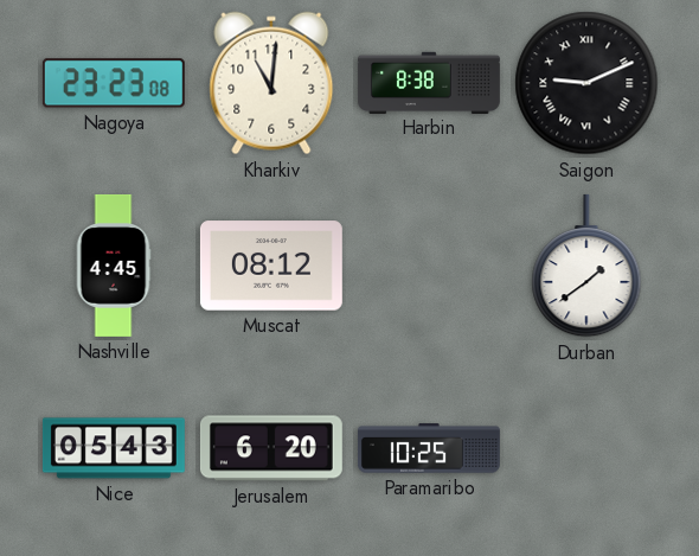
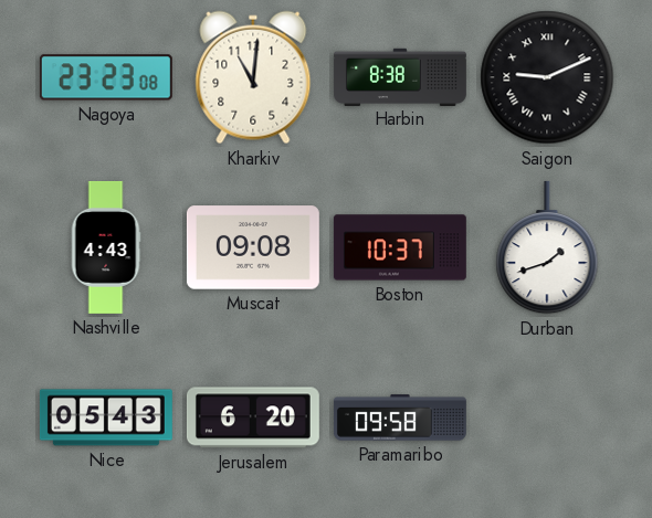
Nashville: 4:45 -> 4:43 (106, 247)
Muscat: 08:12 -> 09:08 (253, 247)
Boston: none -> 10:37 (400, 247)
Durban: 1:39 -> 1:42 (547, 247)
Paramaribo: 10:25 -> 09:58 (400, 417)
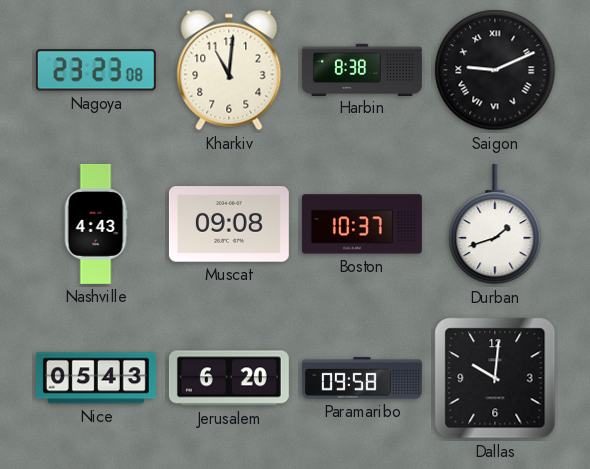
Dallas: none -> 10:01 (495, 378)
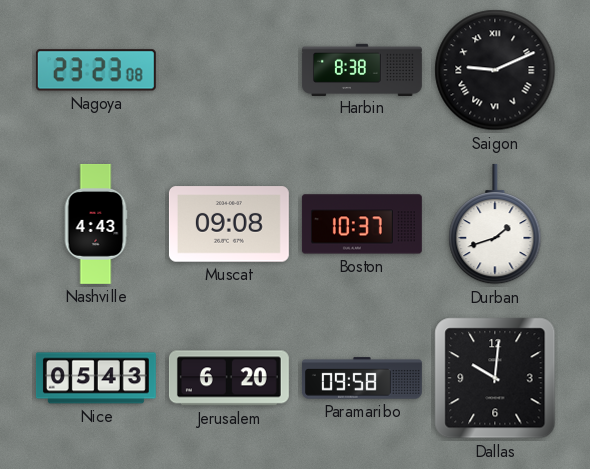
Kharkiv: 11:01 -> none (229, 70)
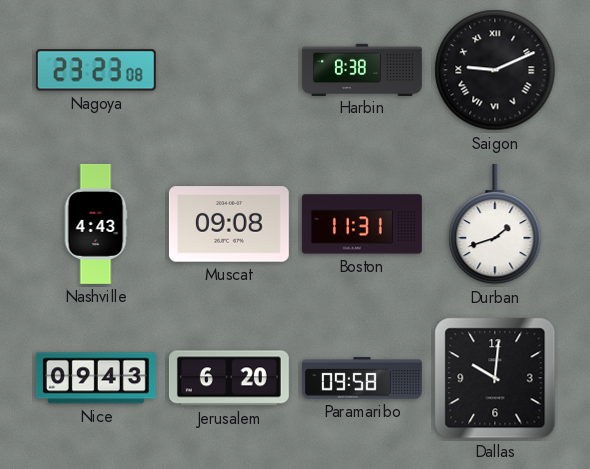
Boston: 10:37 -> 11:31 (362, 224)
Nice: 05:43 -> 09:43 (96, 378)
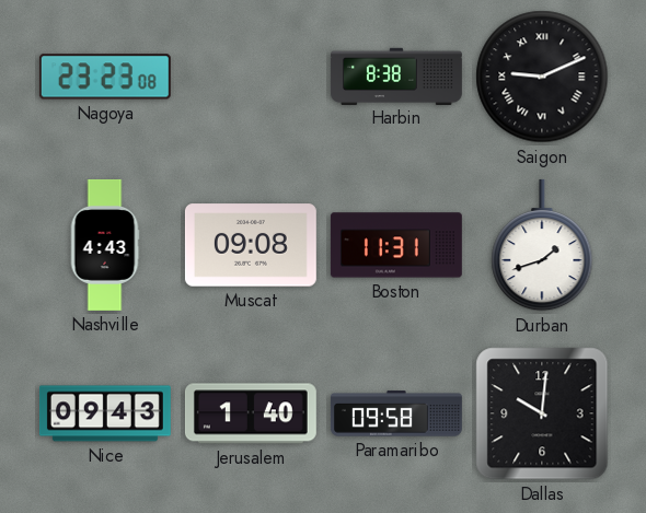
Jerusalem: 6:20 -> 1:40 (251, 413)
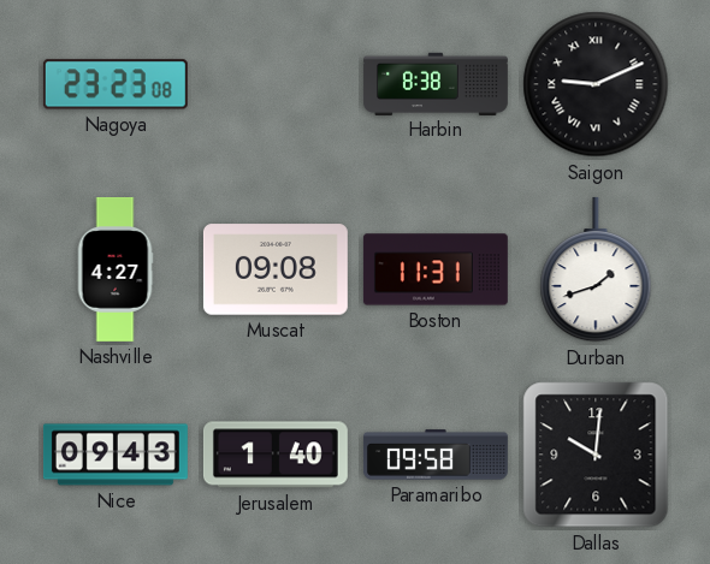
Nashville: 4:43 -> 4:27 (116, 269)
